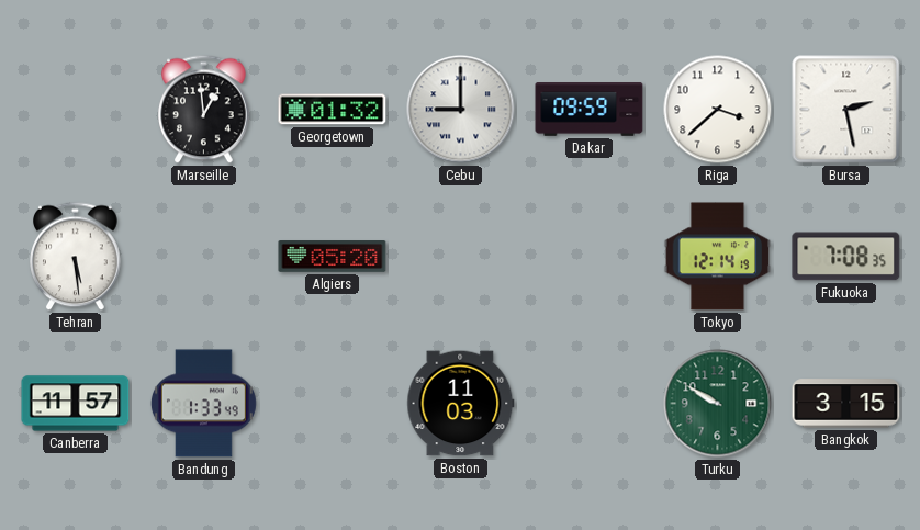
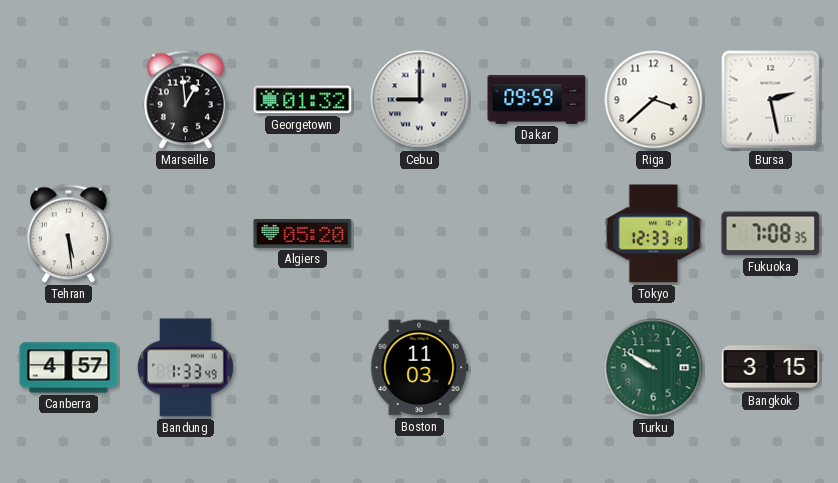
Tokyo: 12:14 -> 12:33 (654, 234)
Canberra: 11:57 -> 4:57 (69, 368)
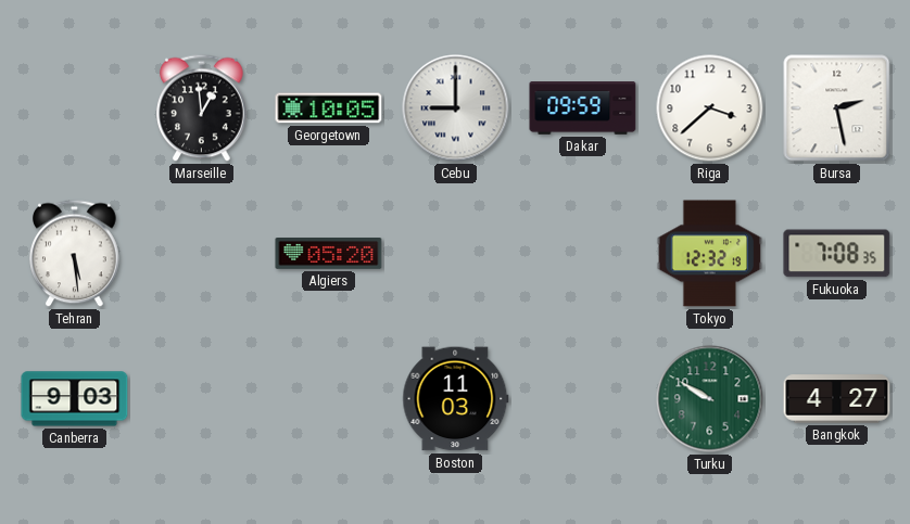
Georgetown: 01:32 -> 10:05 (329, 108)
Tokyo: 12:33 -> 12:32 (710, 254)
Canberra: 4:57 -> 9:03 (75, 399)
Bandung: 1:33 -> none (185, 368)
Bangkok: 3:15 -> 4:27 (837, 399)
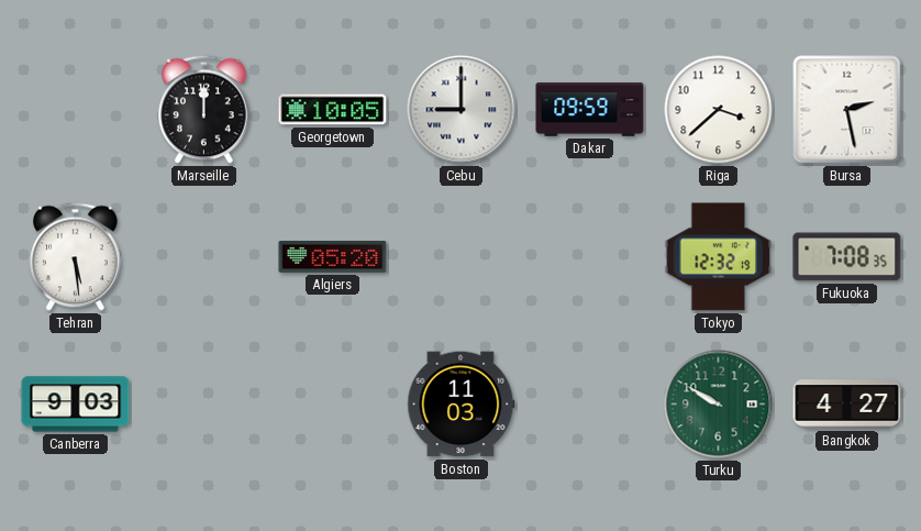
Marseille: 12:59 -> 12:00 (204, 110)
